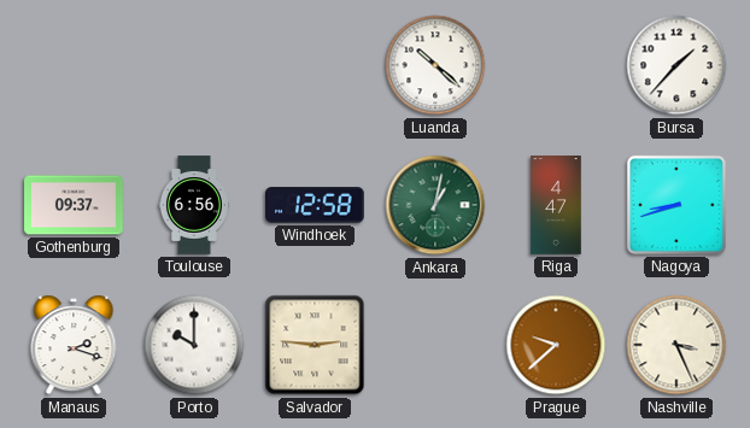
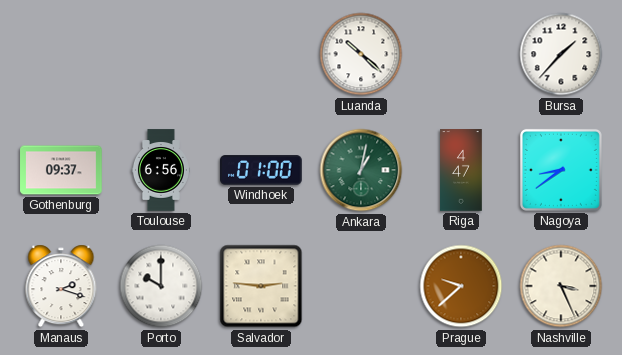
Windhoek: 12:58 -> 01:00 (262, 170)
Nagoya: 8:42 -> 8:39 (561, 170)
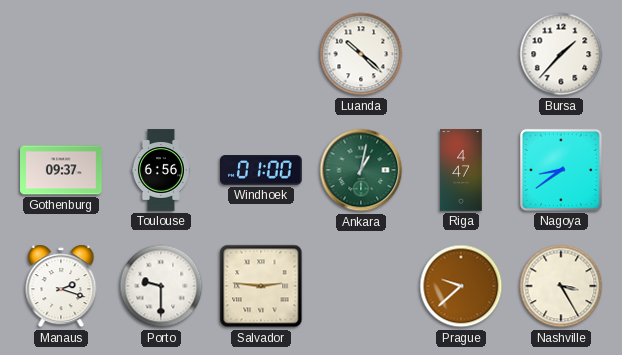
Porto: 10:00 -> 9:30 (161, 286)
Nashville: 3:26 -> 3:25 (561, 286)
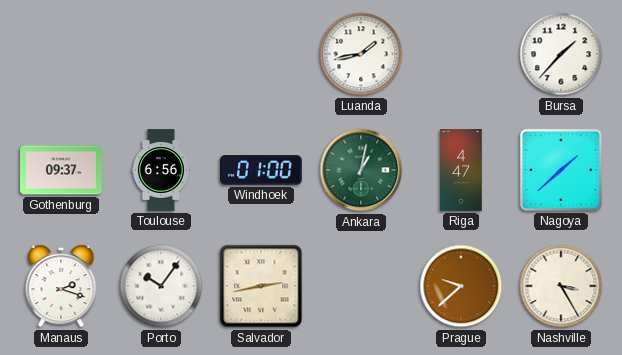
Luanda: 10:22 -> 1:43 (361, 54)
Nagoya: 8:39 -> 1:38 (561, 170)
Porto: 9:30 -> 10:06 (161, 286)
Salvador: 2:46 -> 2:43 (261, 286)
